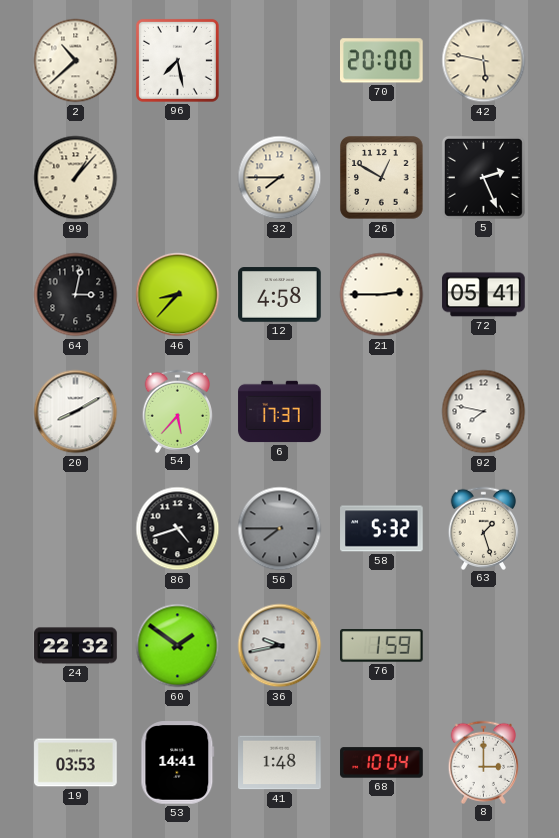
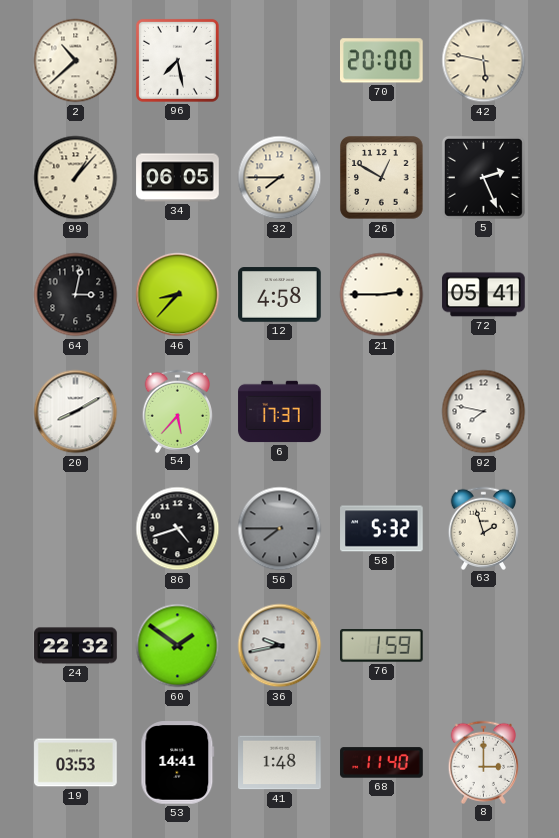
34: none -> 06:05 (178, 178)
63: 1:27 -> 1:57 (484, 528)
68: 10:04 -> 11:40 (382, 763)
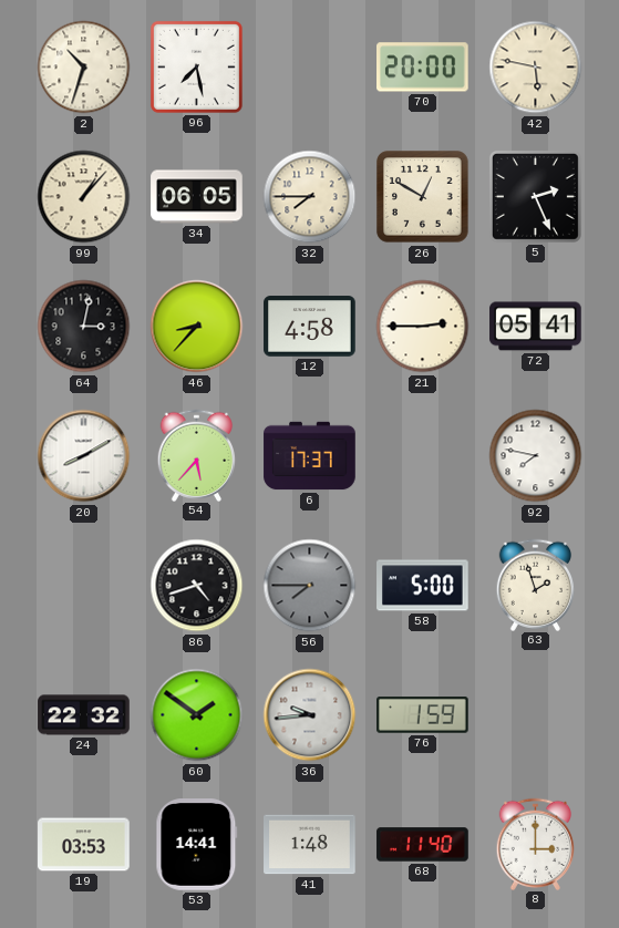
2: 10:38 -> 10:33 (84, 68)
58: 5:32 -> 5:00 (423, 586)
36: 9:43 -> 9:44 (310, 715)
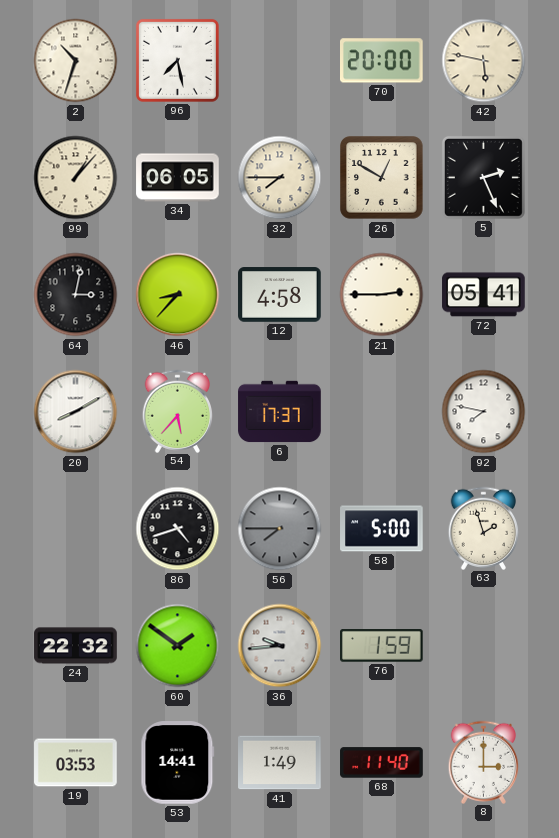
41: 1:48 -> 1:49 (280, 763)
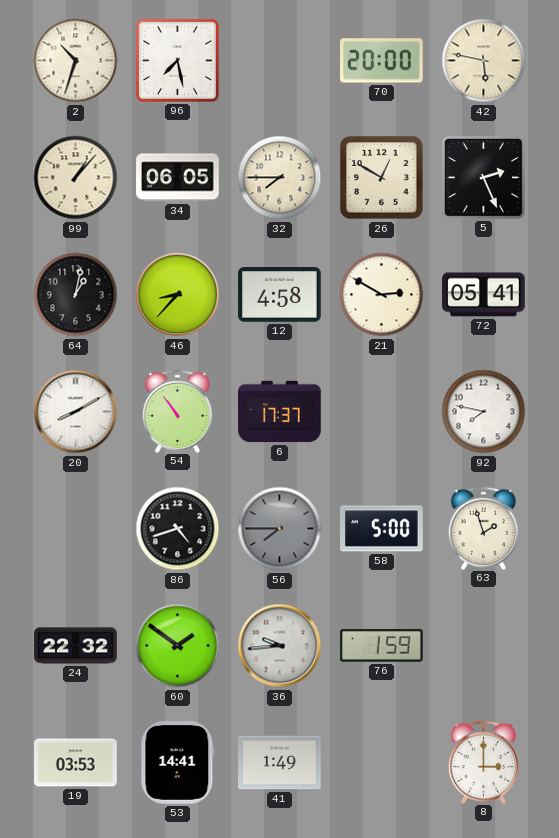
64: 3:02 -> 1:02 (76, 295)
21: 2:45 -> 2:50 (382, 295)
54: 5:37 -> 10:54 (178, 411)
68: 11:40 -> none (382, 763)
